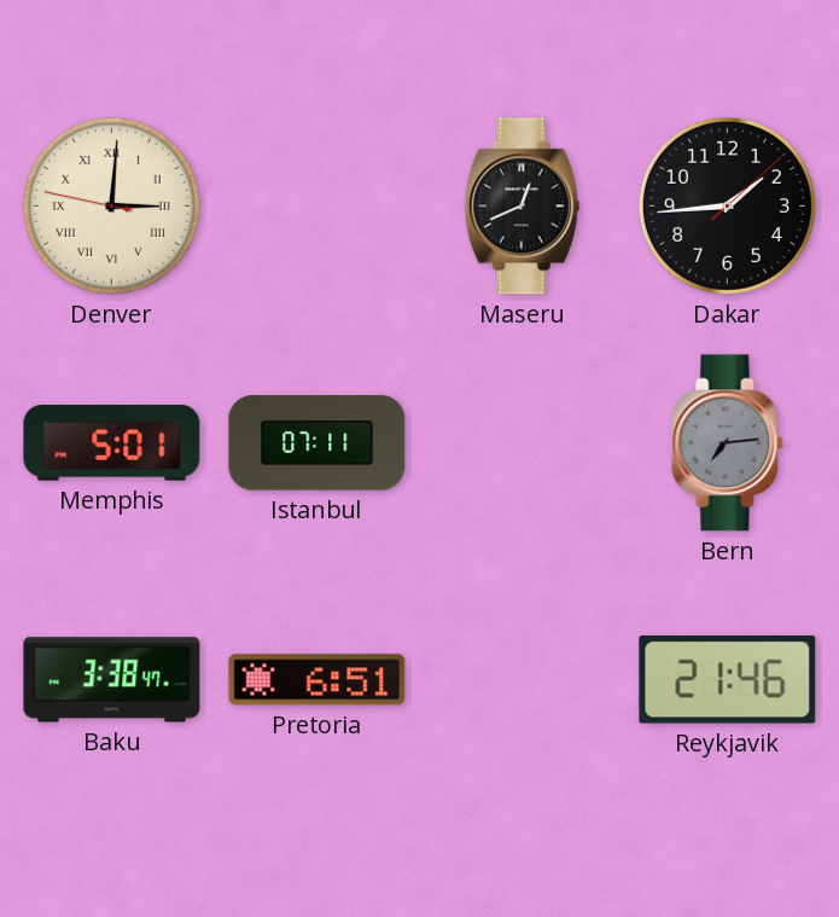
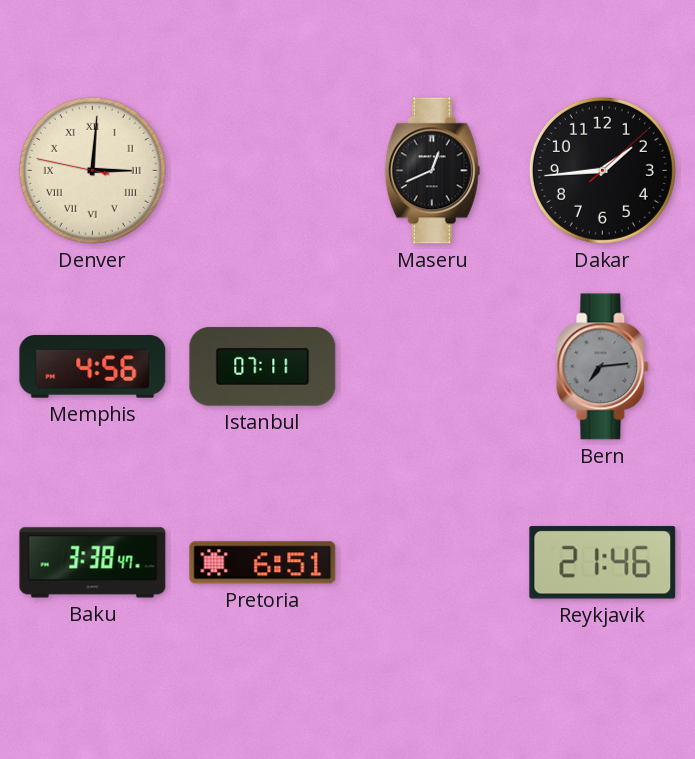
Memphis: 5:01 -> 4:56 (93, 367)
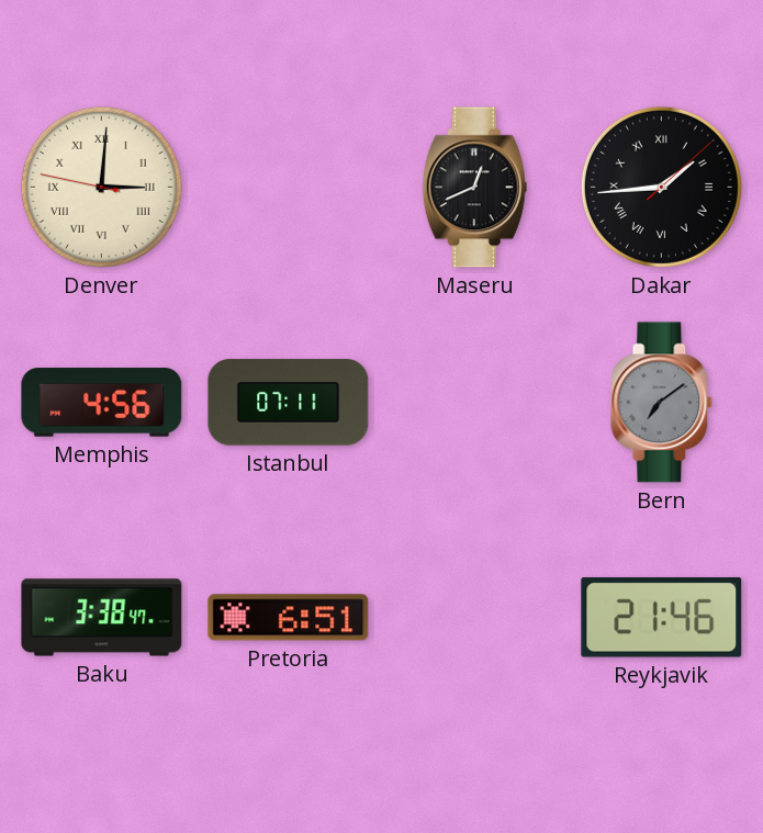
Dakar numerals: Arabic -> Roman (661, 187)
Bern: 7:14 -> 7:09 (662, 403)
